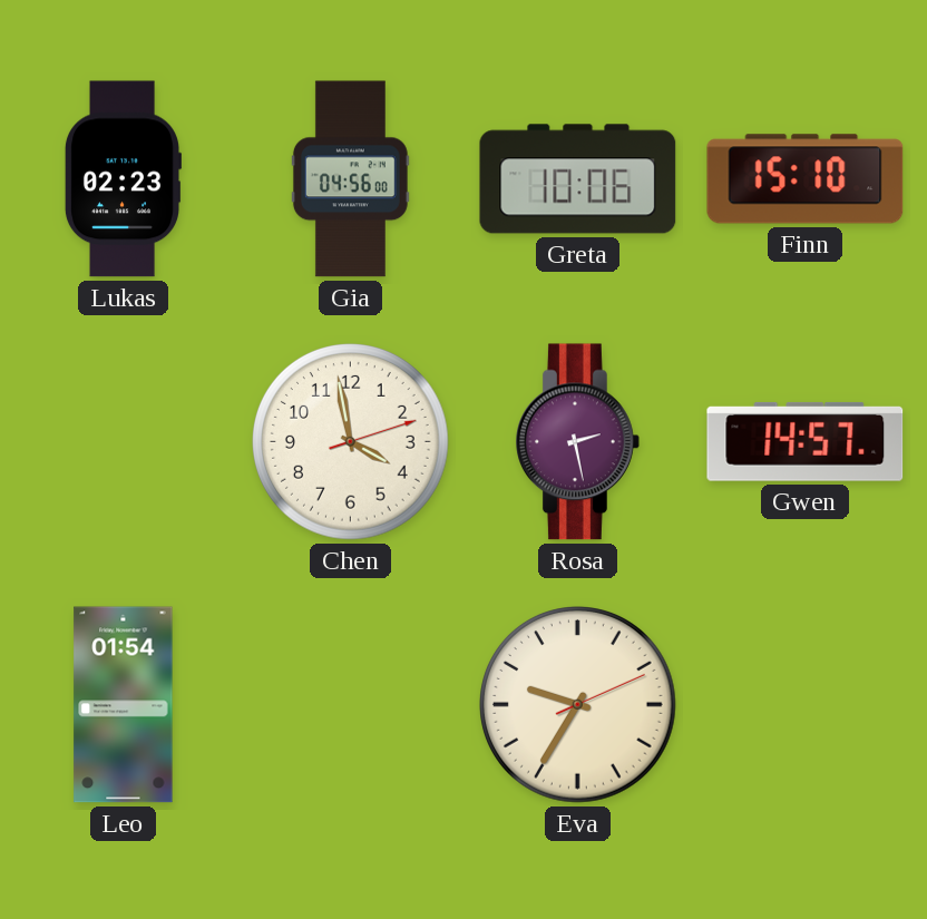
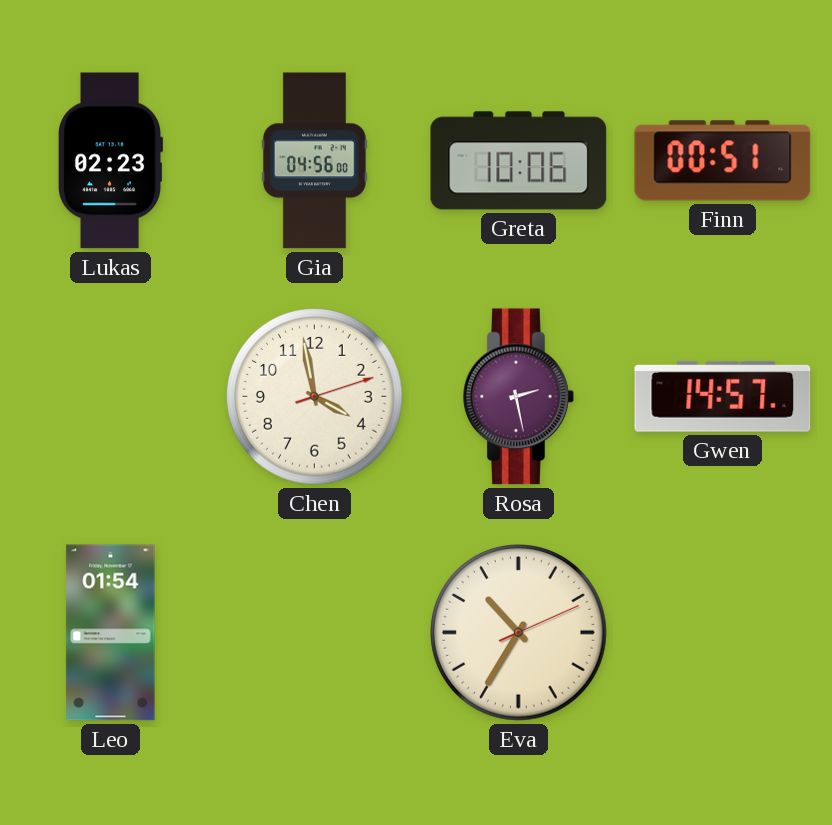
Finn: 15:10 -> 00:51 (723, 161)
Eva: 9:35 -> 10:35 (519, 633)
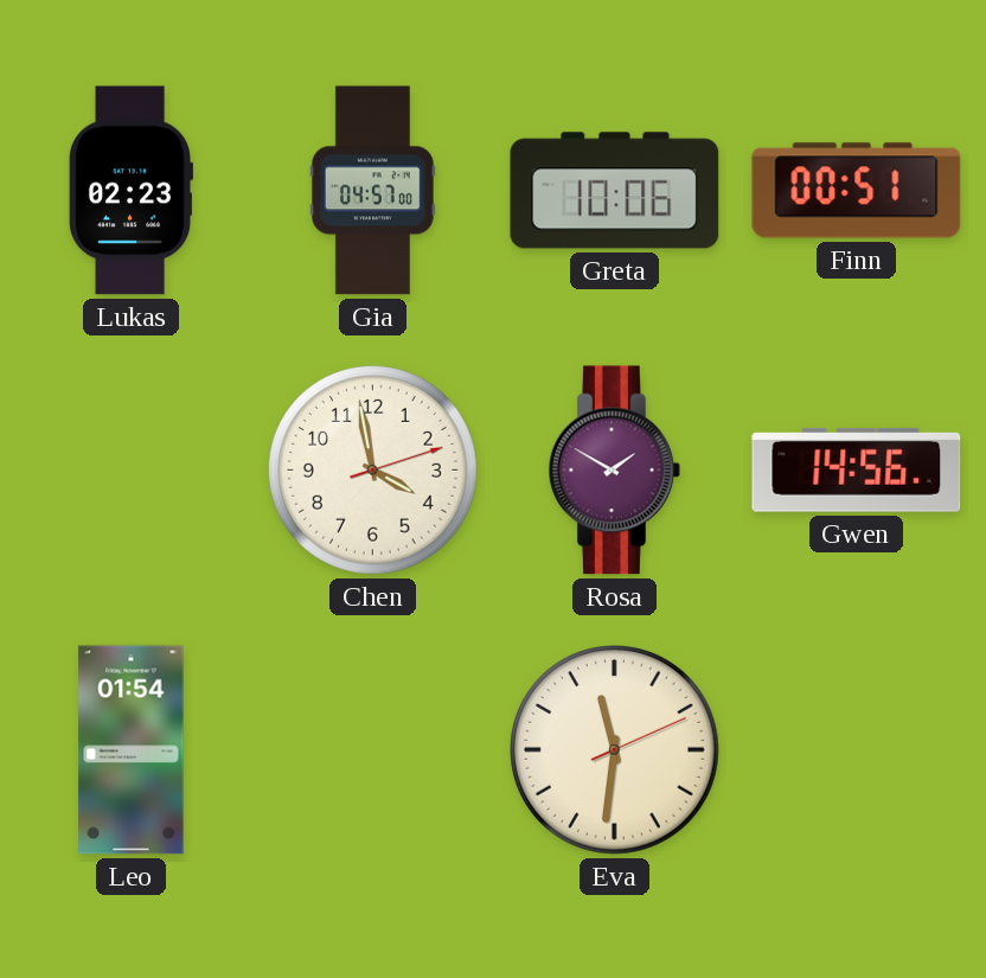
Gia: 04:56 -> 04:57 (372, 191)
Rosa: 2:28 -> 1:50 (615, 471)
Gwen: 14:57 -> 14:56 (857, 469)
Eva: 10:35 -> 11:31 (615, 750)
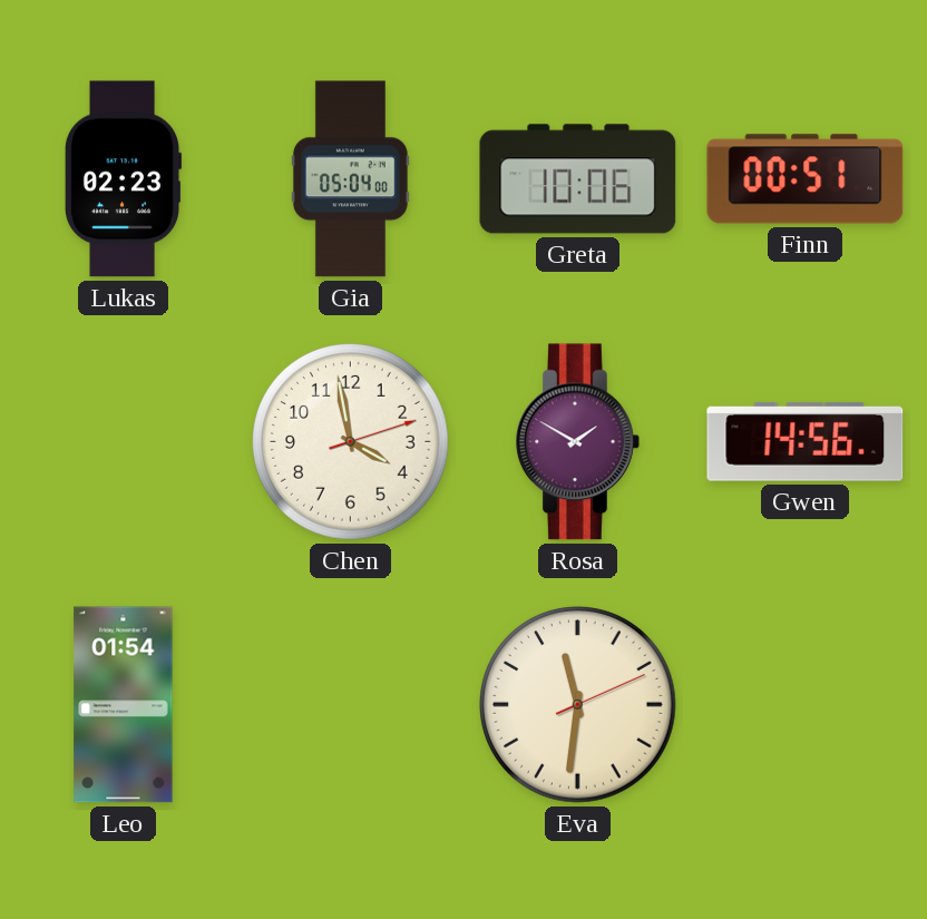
Gia: 04:57 -> 05:04 (350, 179)
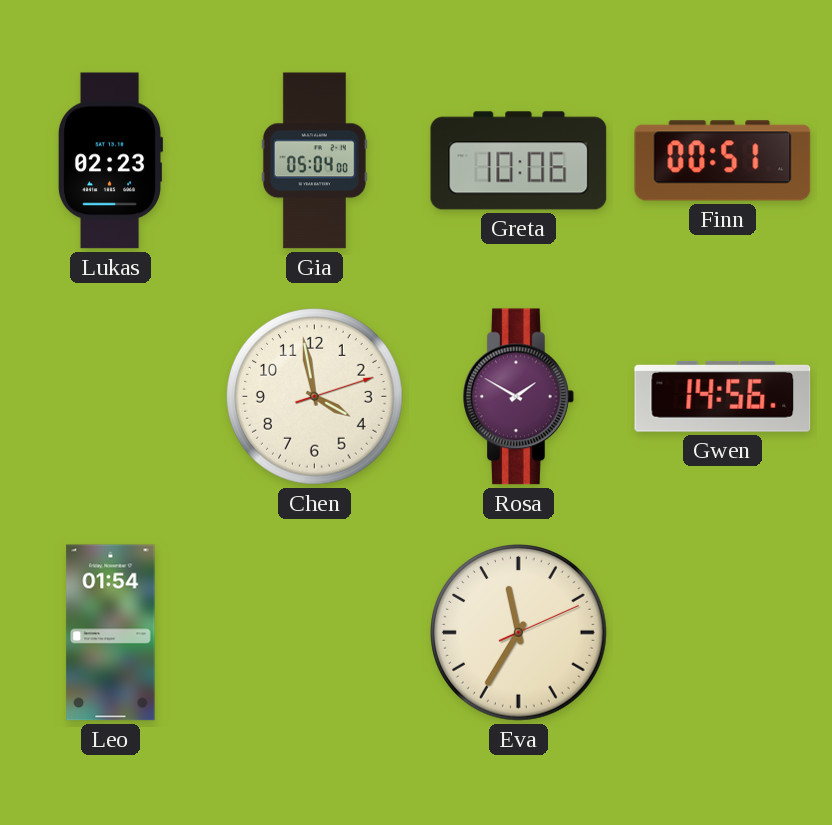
Eva: 11:31 -> 11:35 (519, 633)
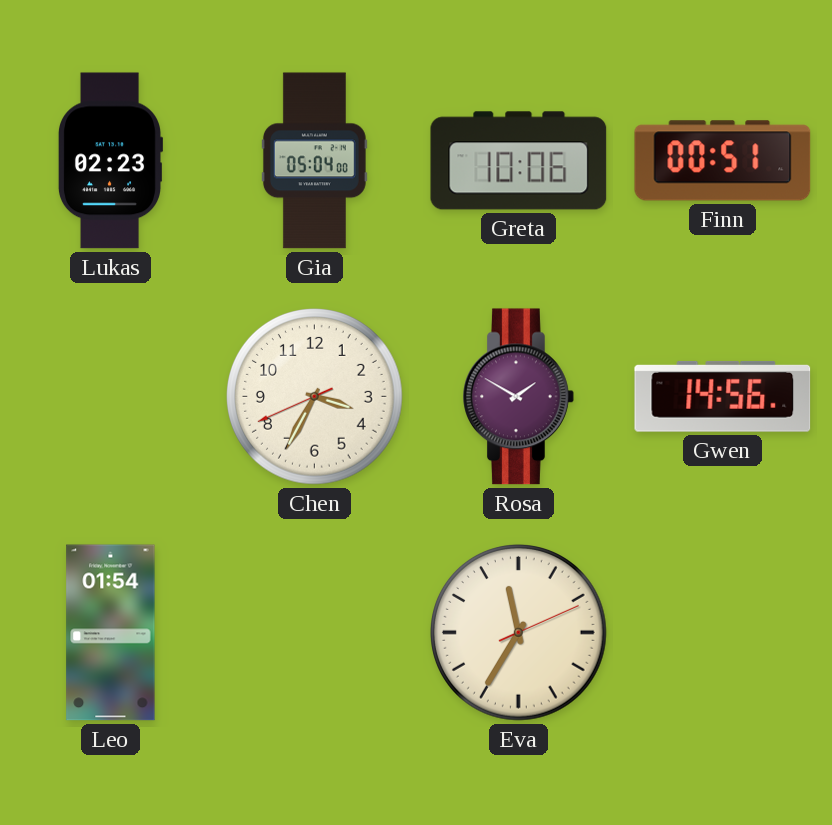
Chen: 3:58 -> 3:34 (315, 397)
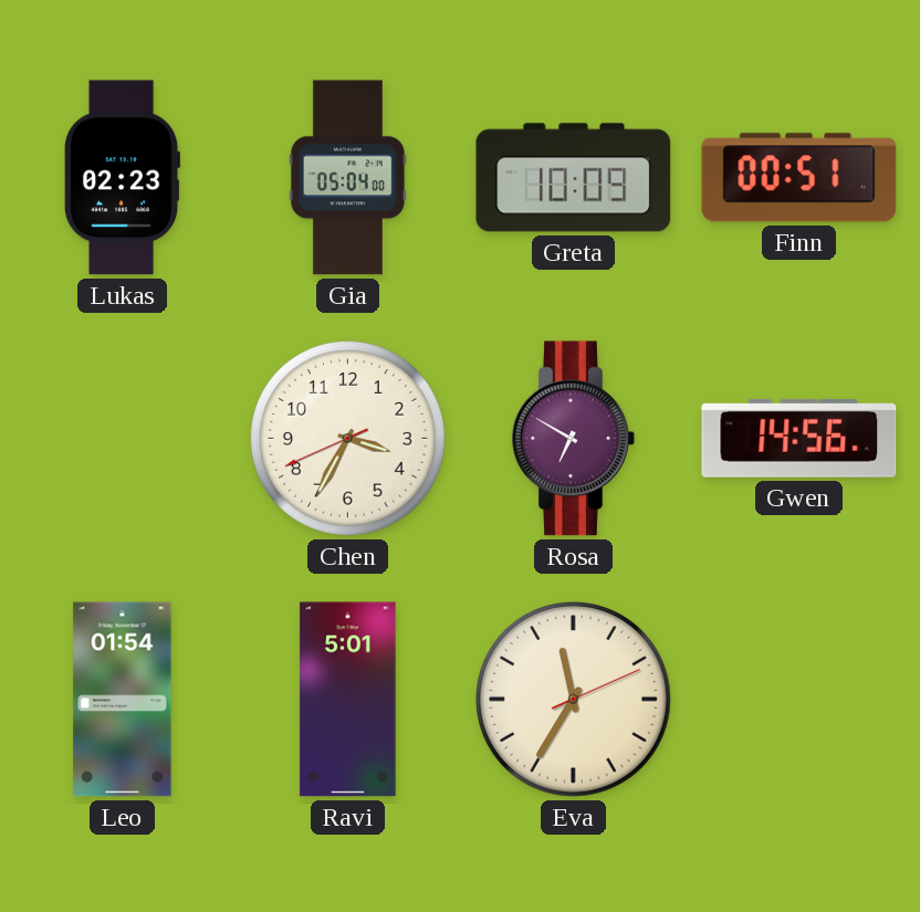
Greta: 10:06 -> 10:09 (574, 178)
Rosa: 1:50 -> 6:50 (574, 439)
Ravi: none -> 5:01 (348, 700)
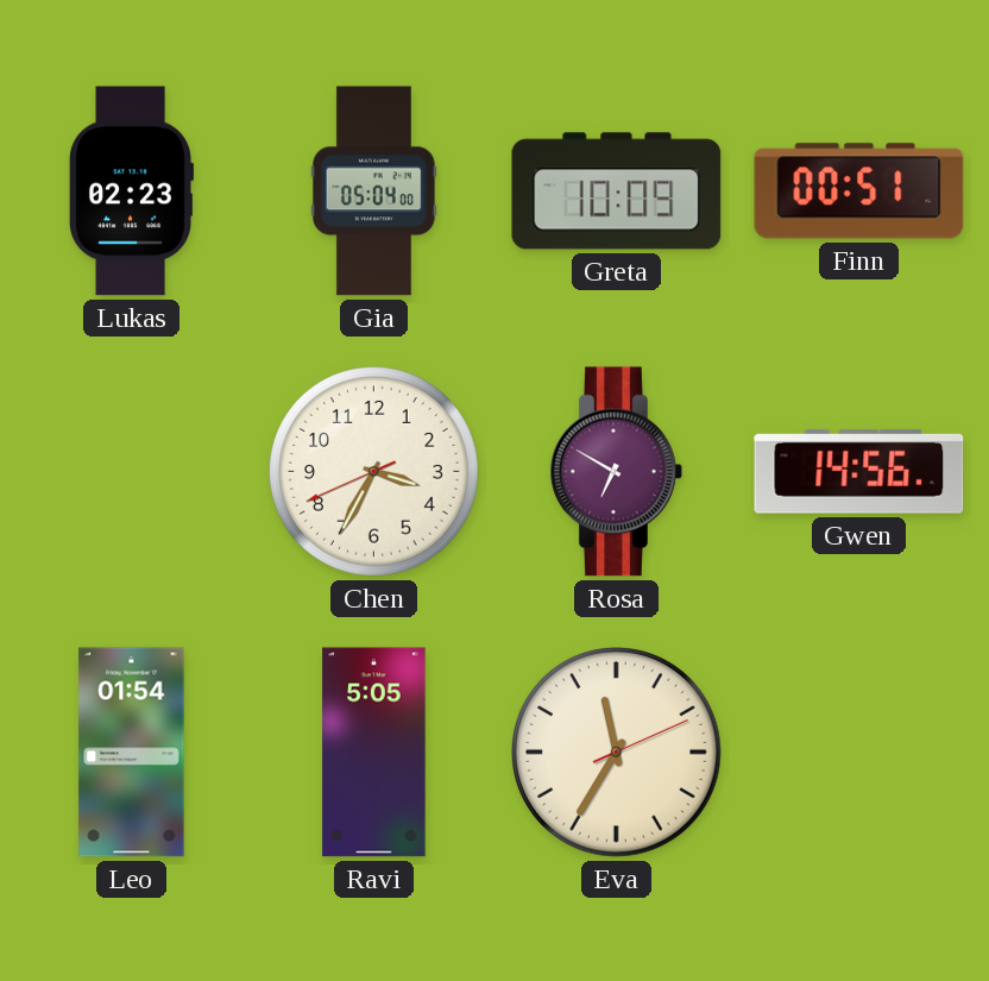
Ravi: 5:01 -> 5:05 (374, 753)
